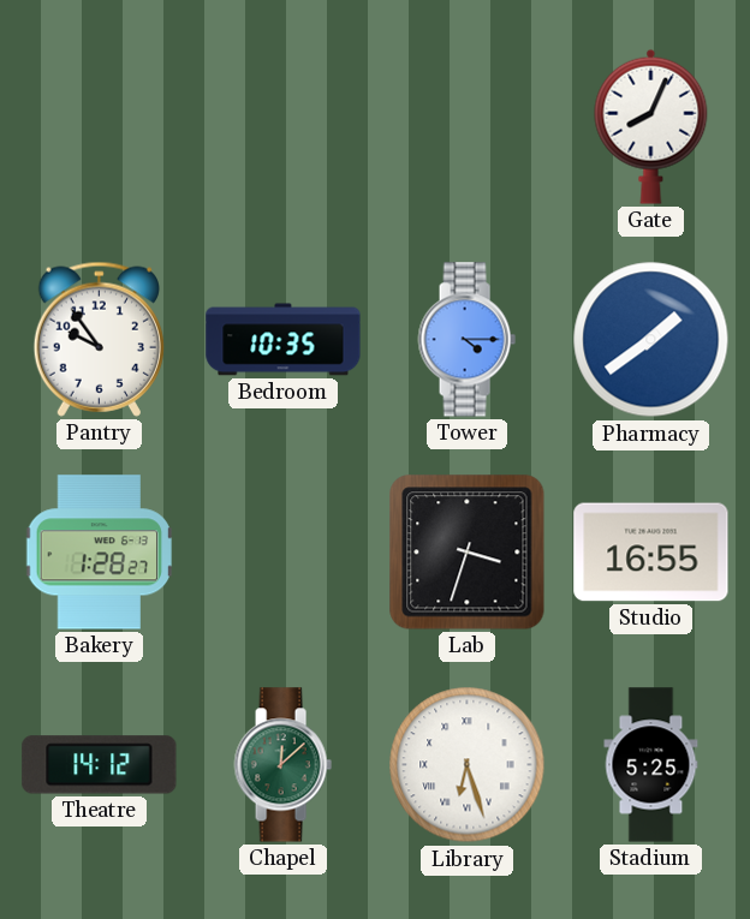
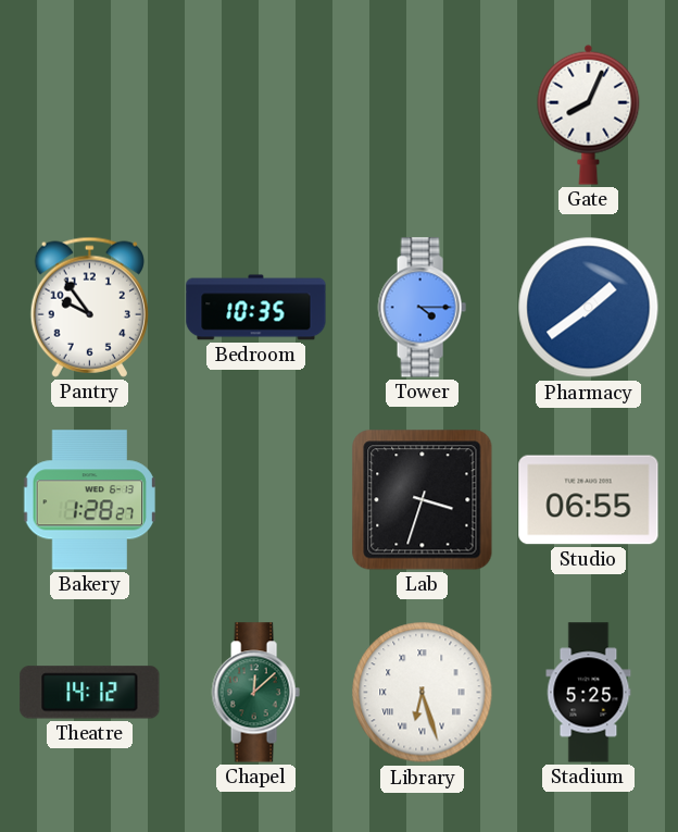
Studio: 16:55 -> 06:55 (589, 500)
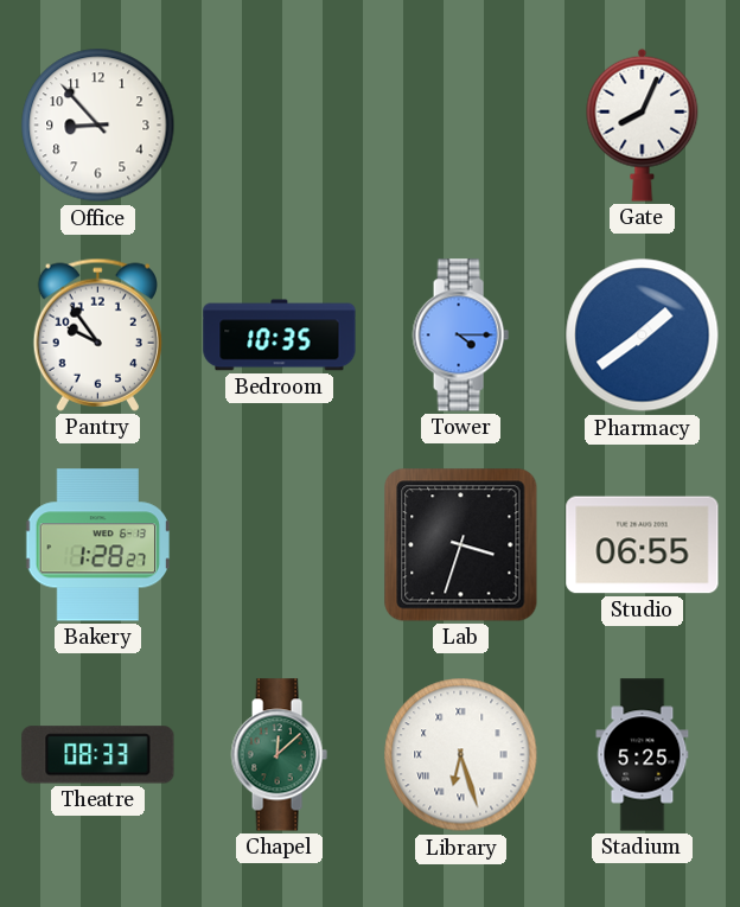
Office: none -> 8:53 (98, 126)
Theatre: 14:12 -> 08:33 (98, 755)
